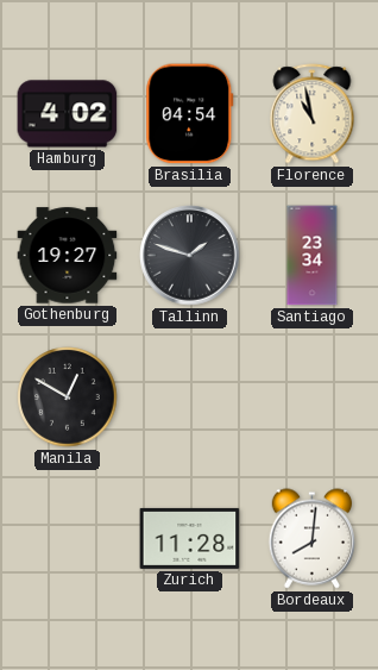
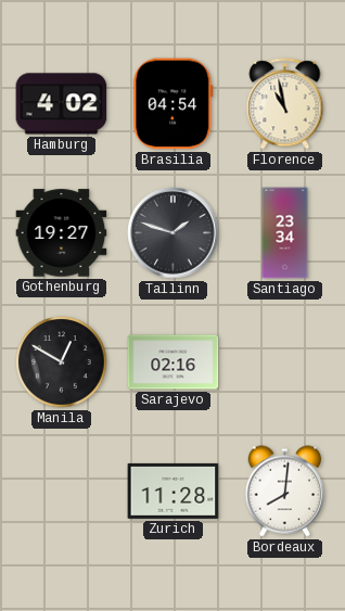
Sarajevo: none -> 02:16 (174, 362)
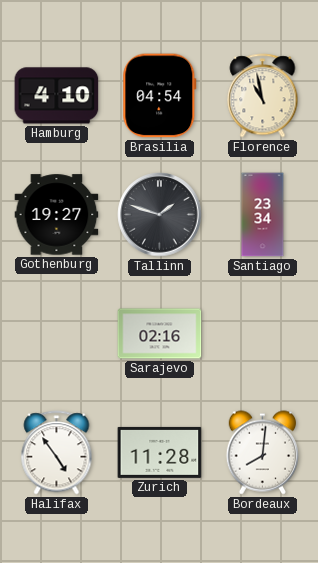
Hamburg: 4:02 -> 4:10 (57, 96)
Manila: 12:50 -> none (62, 362)
Halifax: none -> 4:54 (57, 453)
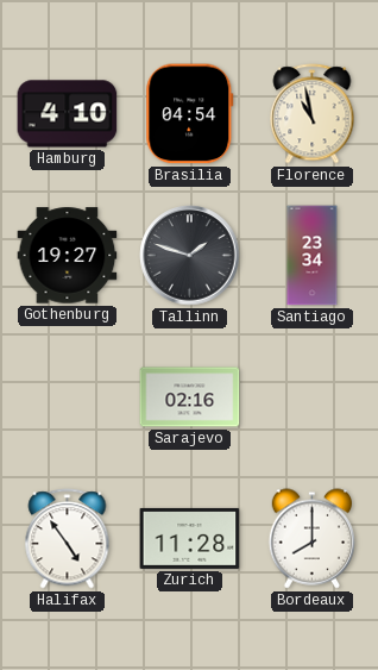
Bordeaux: 8:01 -> 8:00 (313, 539)
